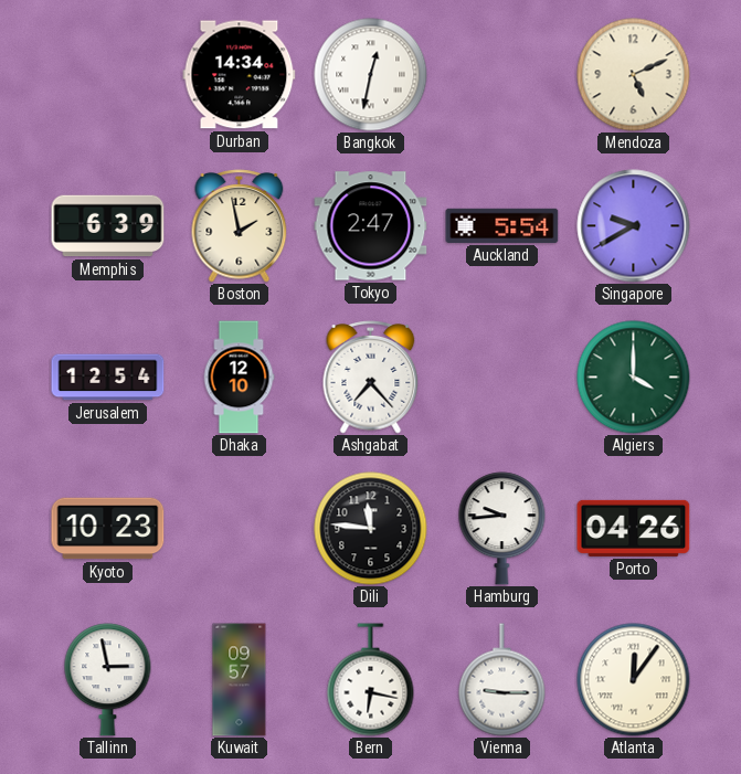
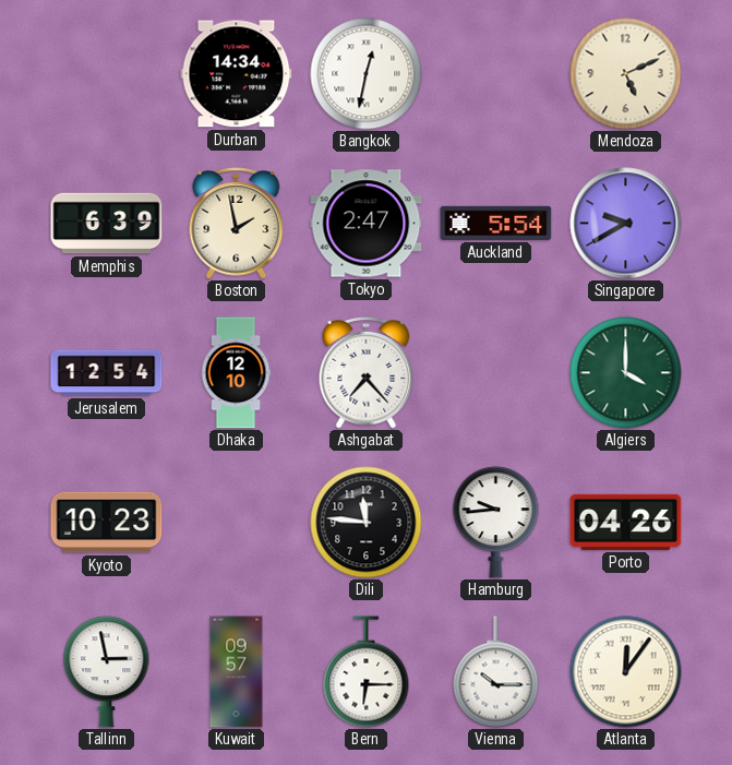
Bern: 6:17 -> 6:15 (367, 672)
Vienna: 9:15 -> 10:15 (496, 672)
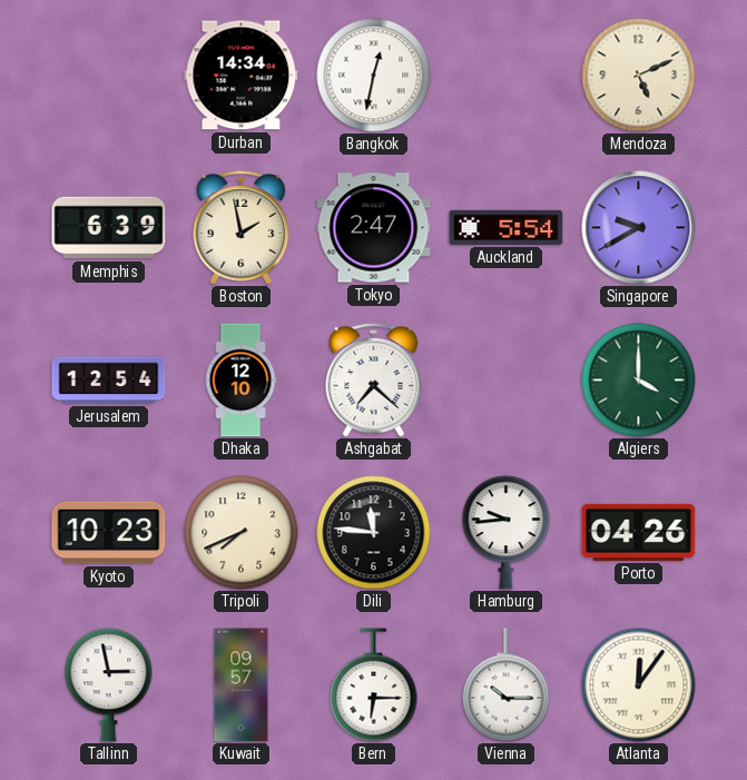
Ashgabat: 7:23 -> 7:22 (374, 381)
Tripoli: none -> 7:41 (242, 533)
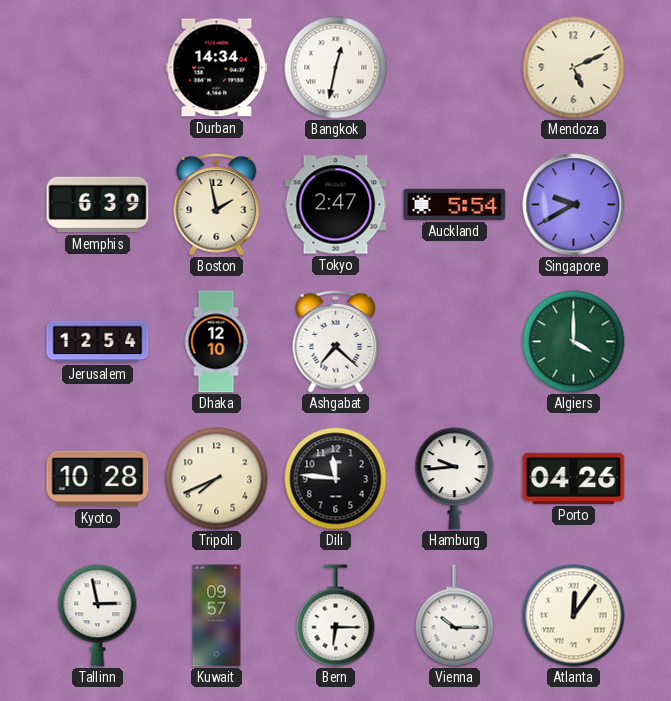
Kyoto: 10:23 -> 10:28 (98, 479)
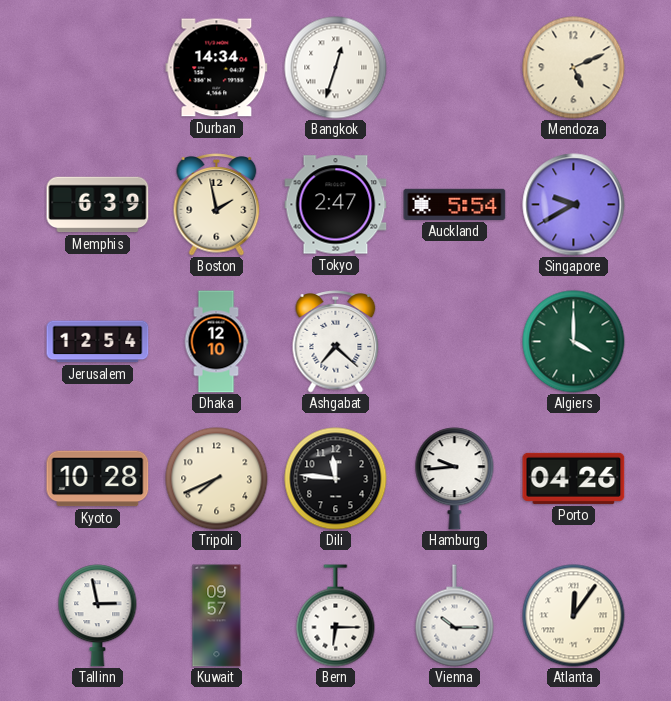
Bangkok: 12:32 -> 12:33 (336, 68)
